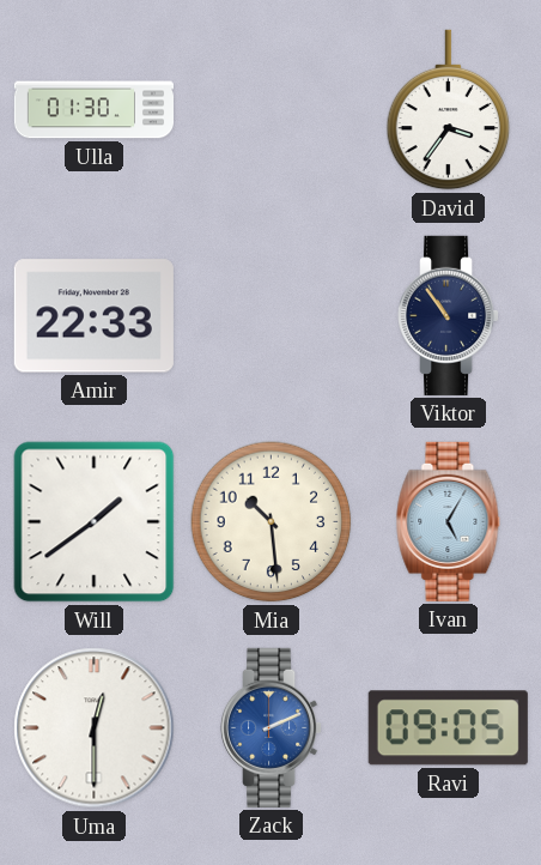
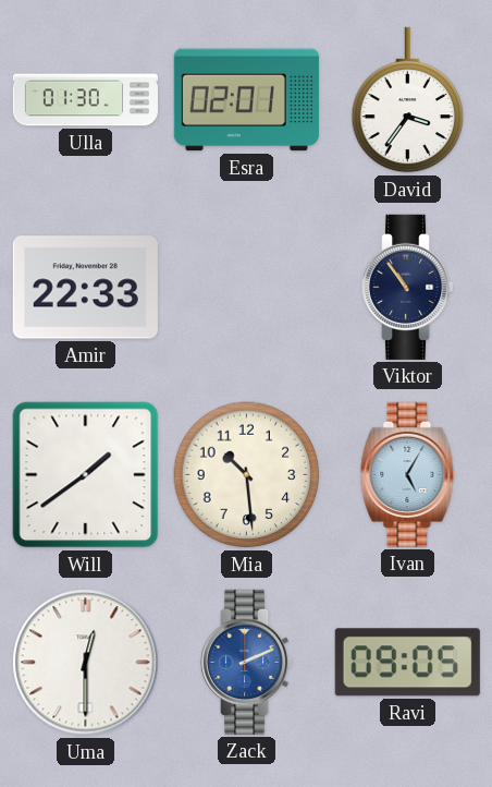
Esra: none -> 02:01 (246, 100)
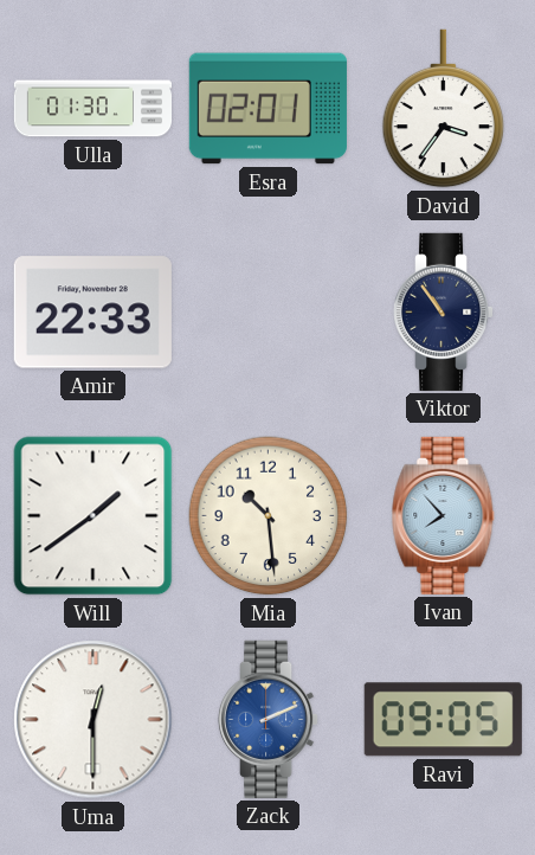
Ivan: 5:05 -> 7:53 (444, 515)
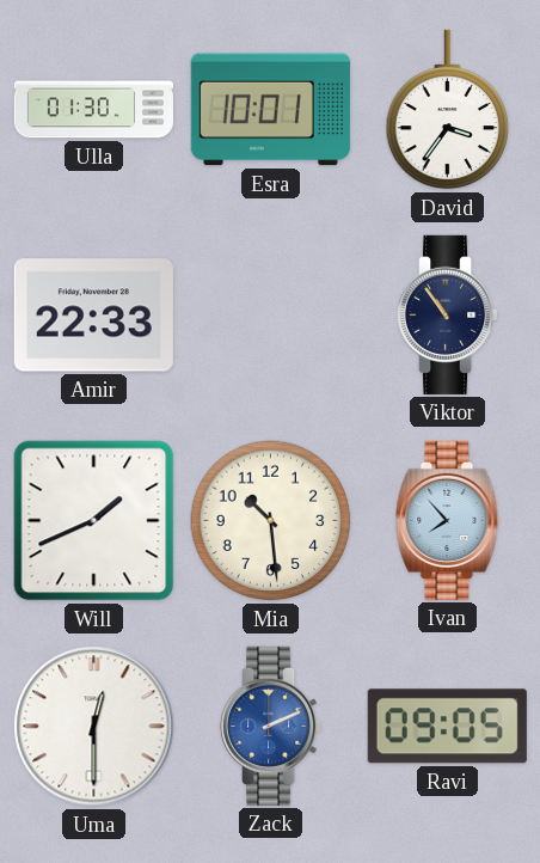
Esra: 02:01 -> 10:01 (270, 110)
Will: 1:39 -> 1:41 (94, 521)
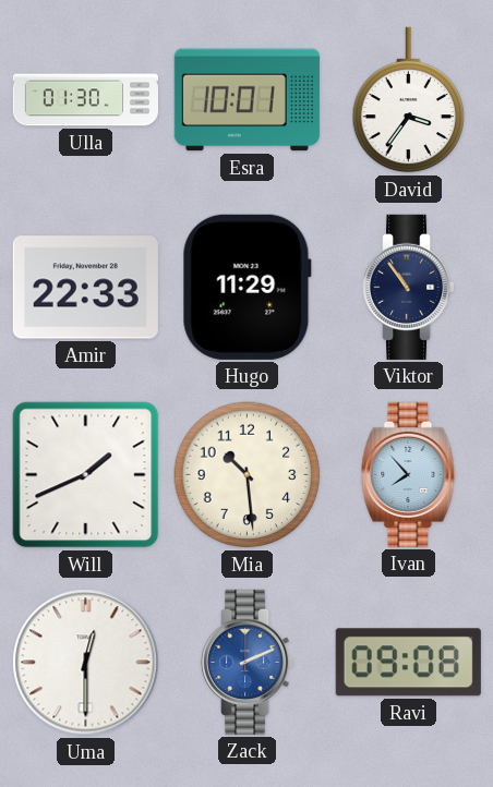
Hugo: none -> 11:29 (246, 287)
Ravi: 09:05 -> 09:08 (408, 663)
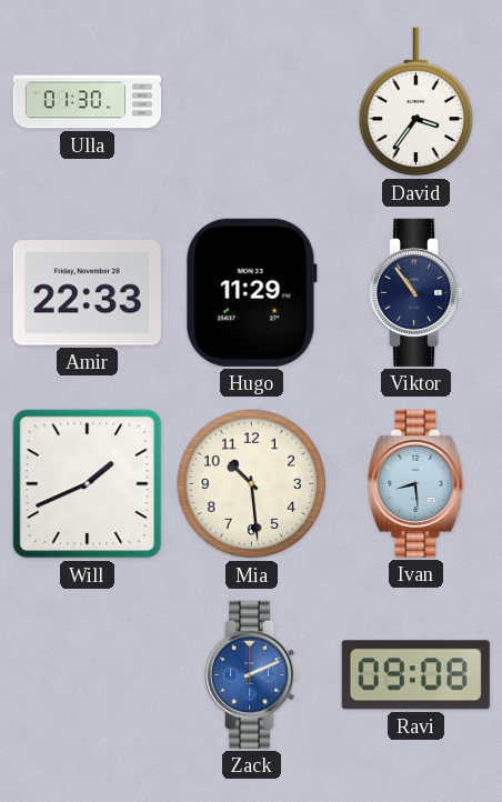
Esra: 10:01 -> none (246, 100)
Ivan: 7:53 -> 8:29 (416, 483)
Uma: 12:30 -> none (86, 663)
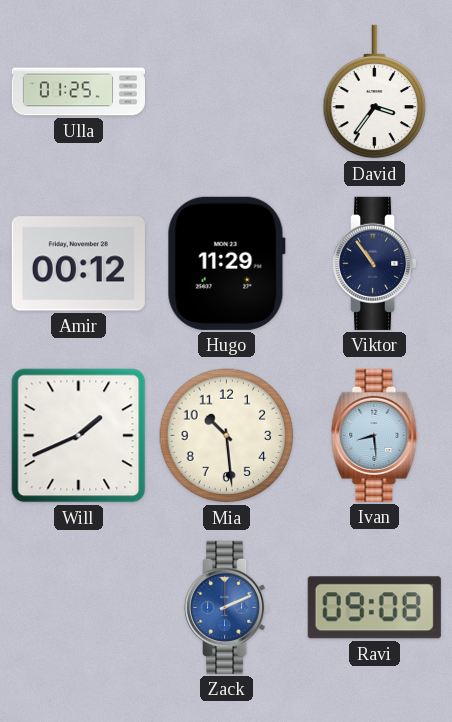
Ulla: 01:30 -> 01:25 (78, 92)
Amir: 22:33 -> 00:12 (78, 264)
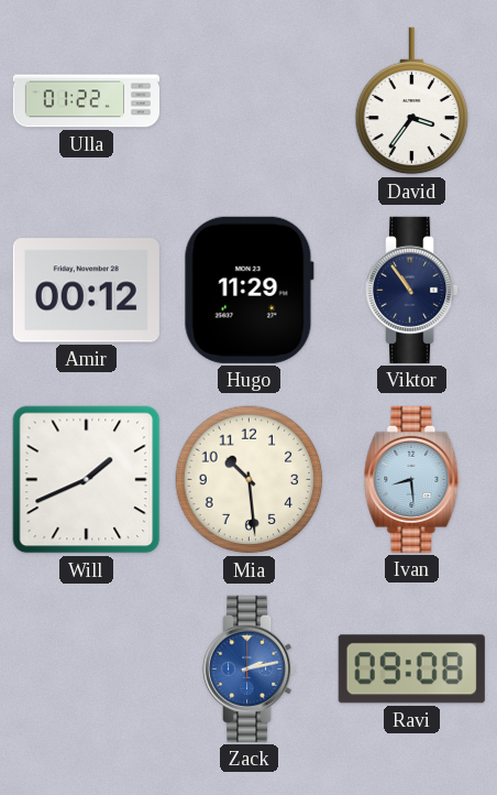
Ulla: 01:25 -> 01:22 (86, 101)
Zack: 2:11 -> 2:13 (251, 668)
